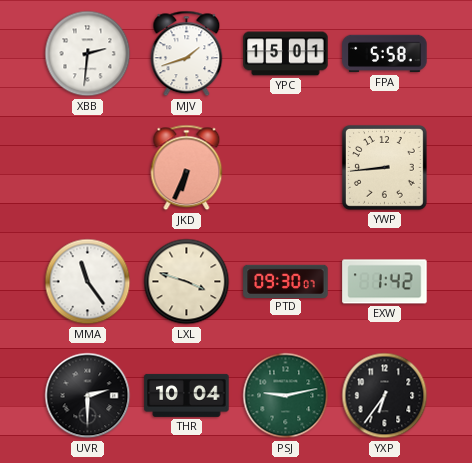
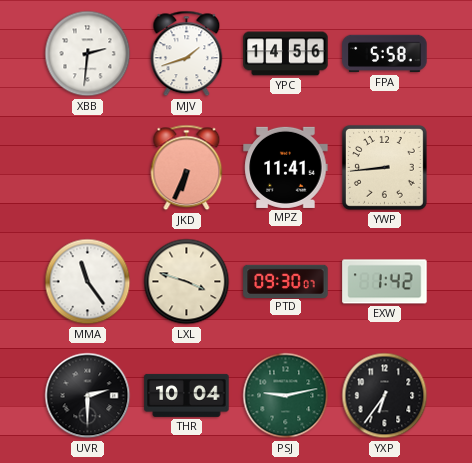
YPC: 15:01 -> 14:56 (286, 54)
MPZ: none -> 11:41 (286, 167)
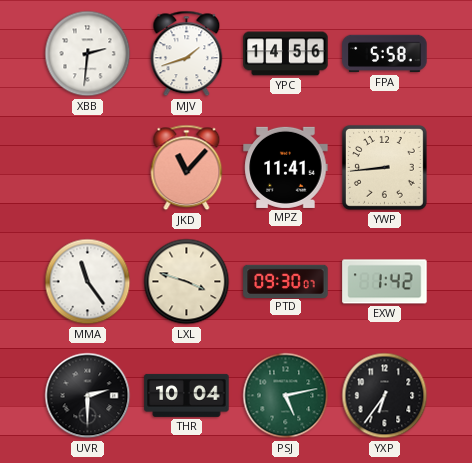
JKD: 6:34 -> 11:07 (187, 168)
PSJ: 9:13 -> 5:13 (286, 396)
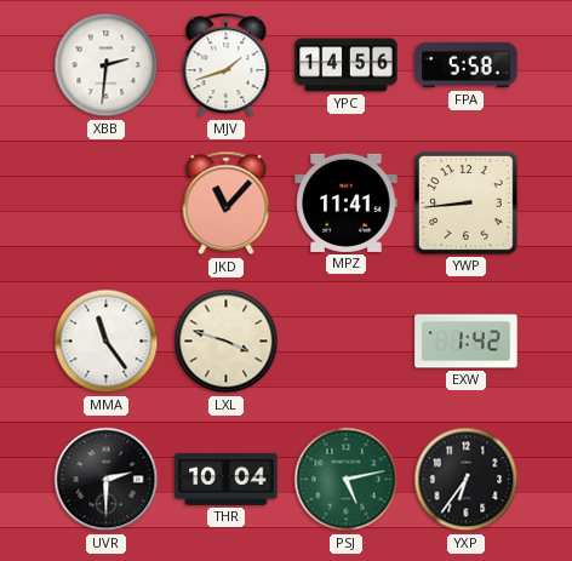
PTD: 09:30 -> none (286, 281)
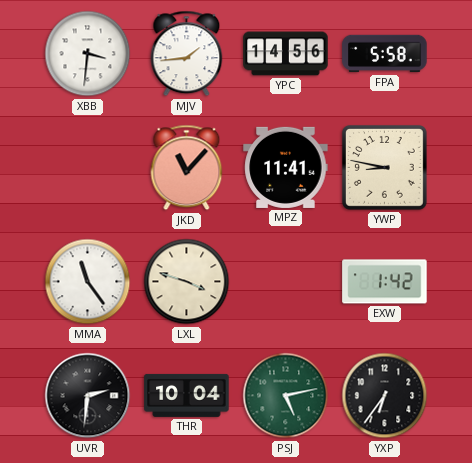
XBB: 2:31 -> 3:31 (88, 54)
MJV: 1:42 -> 1:44 (187, 54)
YWP: 8:44 -> 8:47 (384, 167)
UVR: 2:30 -> 2:31 (88, 396)
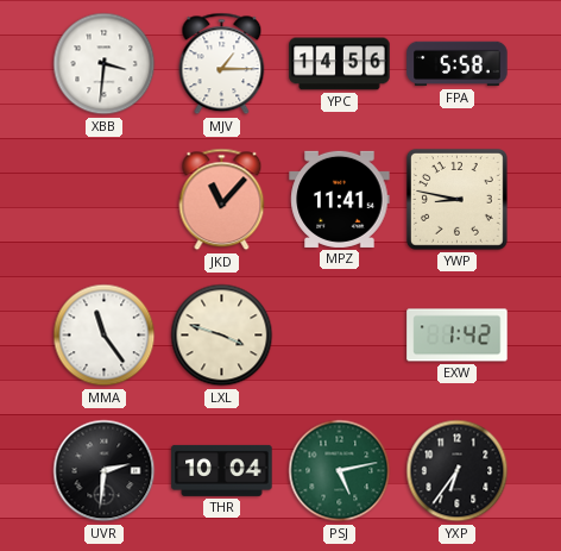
MJV: 1:44 -> 1:15 (222, 64)
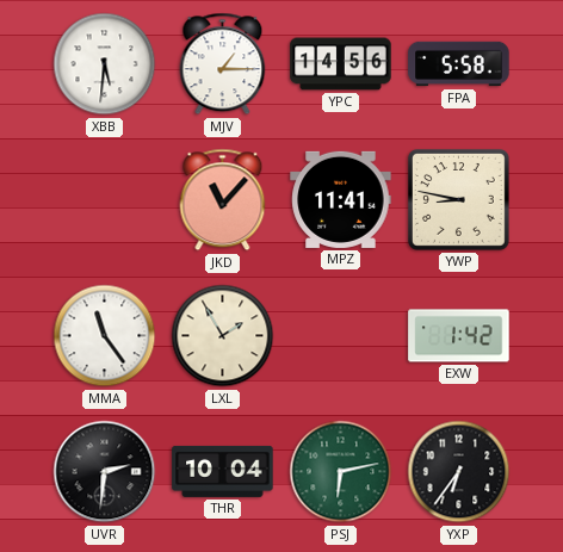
XBB: 3:31 -> 5:31 (105, 64)
LXL: 3:48 -> 1:55 (223, 336)
PSJ: 5:13 -> 6:13 (341, 472)
